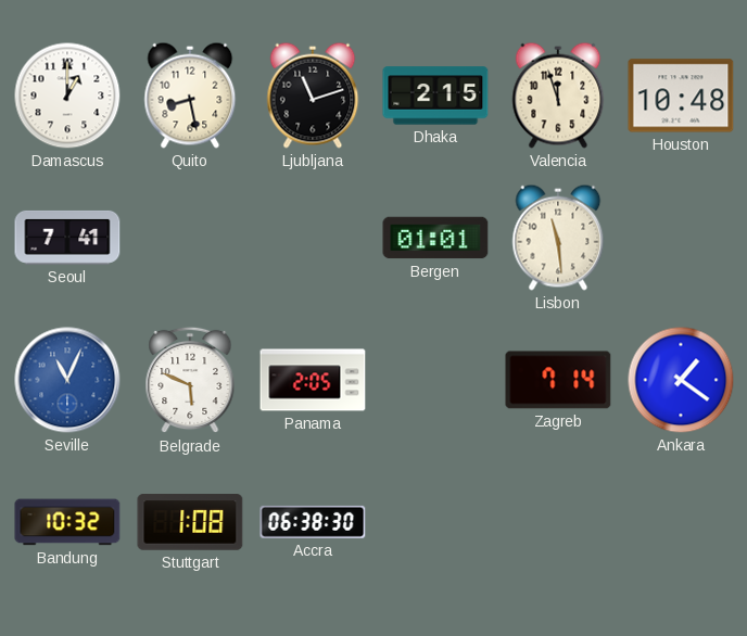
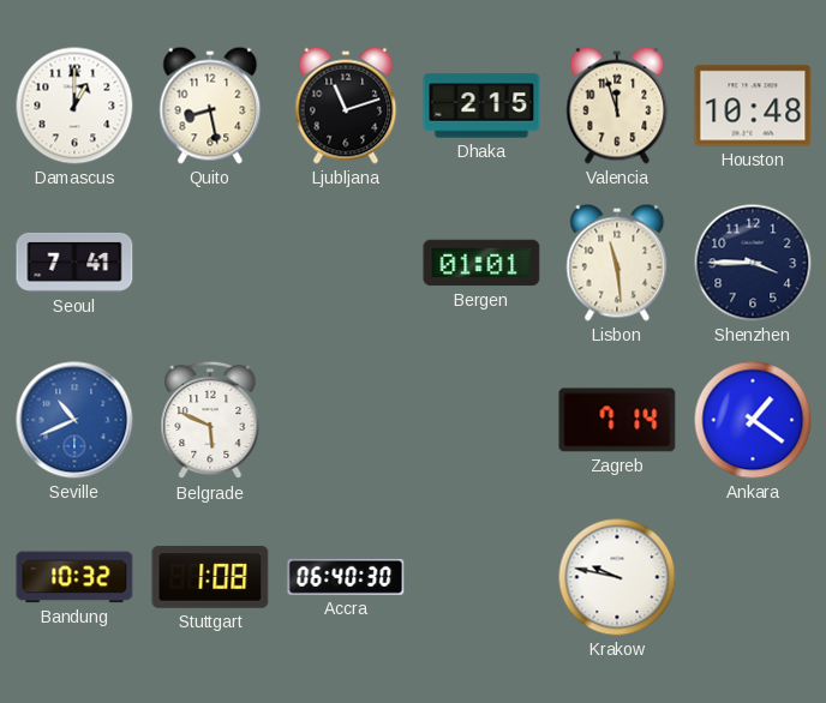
Shenzhen: none -> 3:45 (753, 263)
Seville: 11:04 -> 10:41 (74, 420)
Panama: 2:05 -> none (313, 380)
Accra: 06:38 -> 06:40 (346, 577)
Krakow: none -> 9:47 (617, 577)
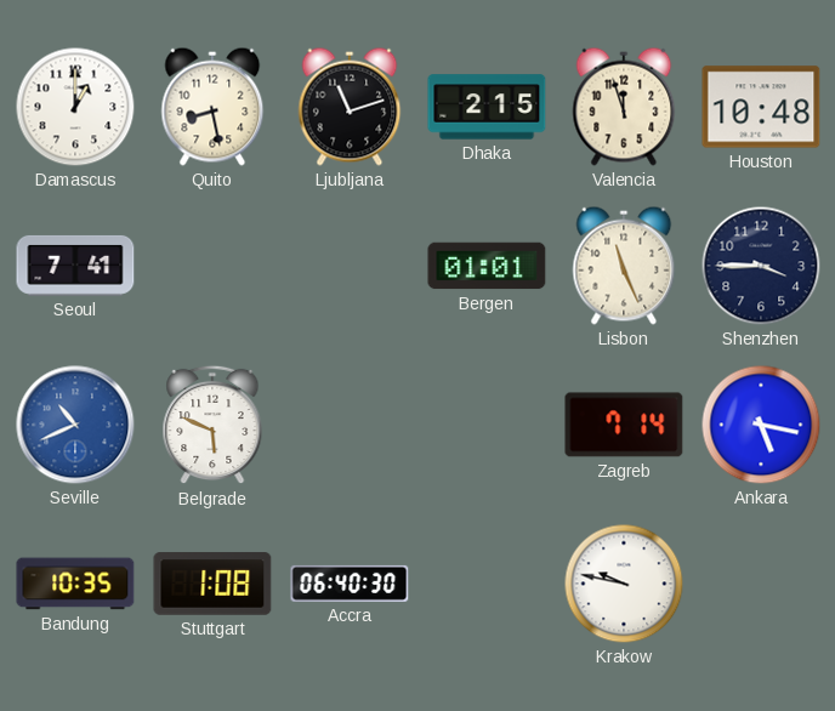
Lisbon: 11:29 -> 11:26 (624, 266)
Ankara: 1:21 -> 5:17 (761, 425)
Bandung: 10:32 -> 10:35 (75, 584)
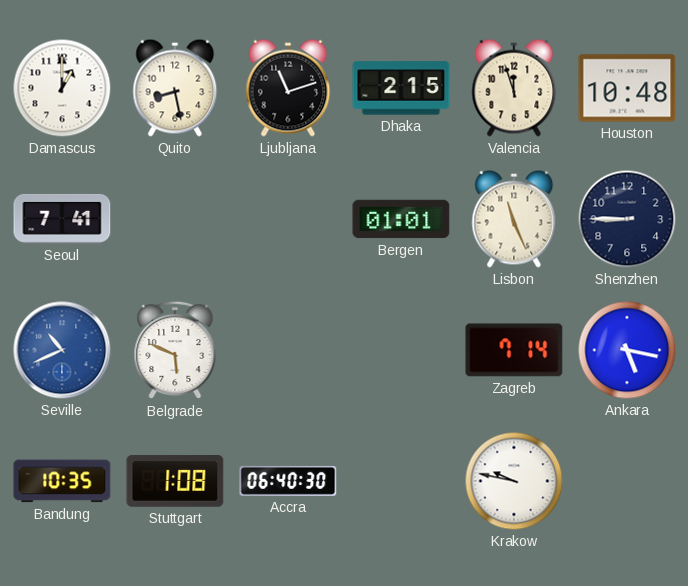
Shenzhen: 3:45 -> 8:45 (627, 219)
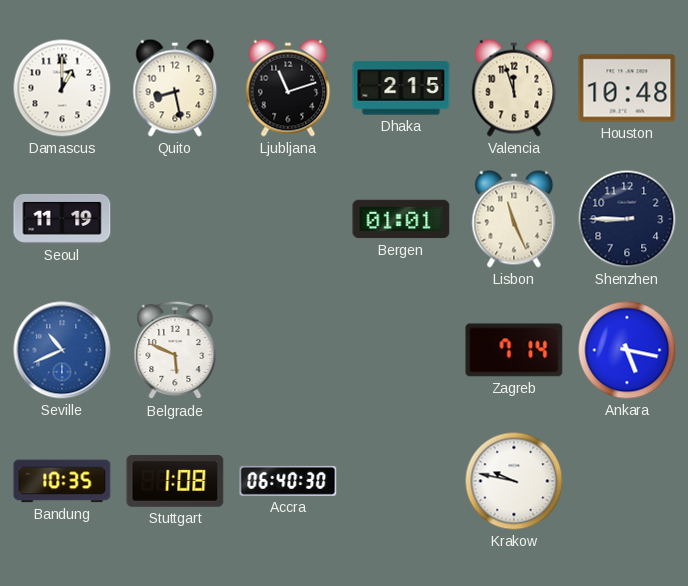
Seoul: 7:41 -> 11:19 (62, 219)
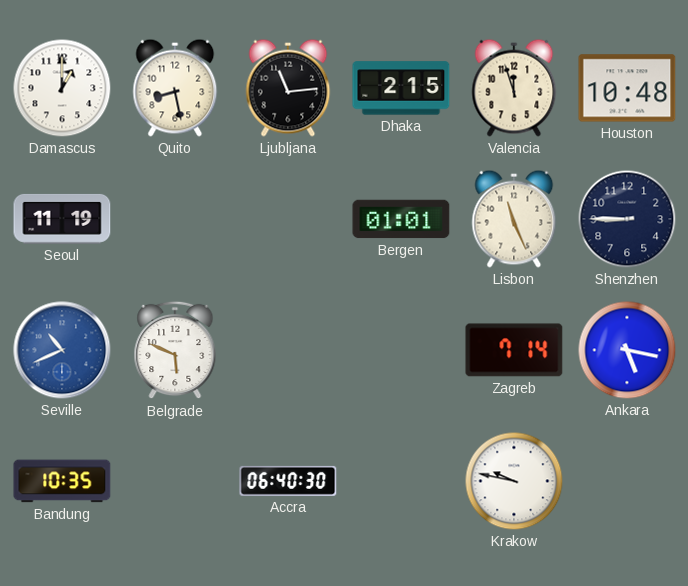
Ljubljana: 11:12 -> 11:14 (288, 88)
Stuttgart: 1:08 -> none (175, 481)
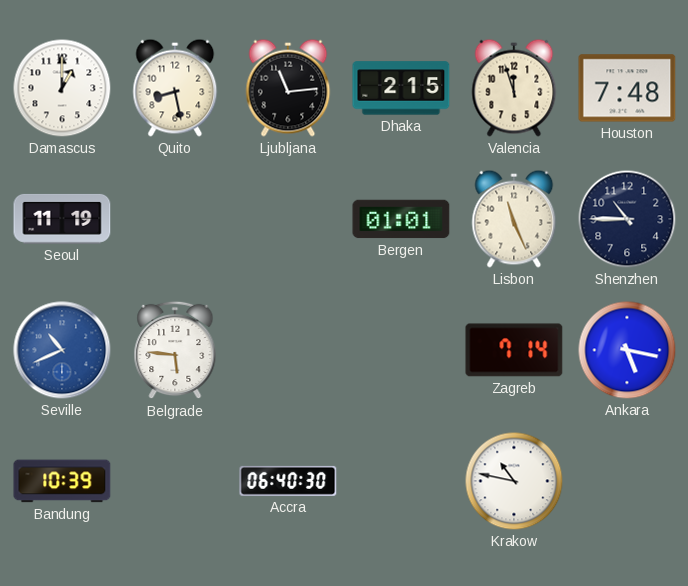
Houston: 10:48 -> 7:48 (627, 88)
Shenzhen: 8:45 -> 10:45 (627, 219)
Belgrade: 5:49 -> 5:46 (175, 350)
Bandung: 10:35 -> 10:39 (62, 481)
Krakow: 9:47 -> 10:47 (514, 481)
